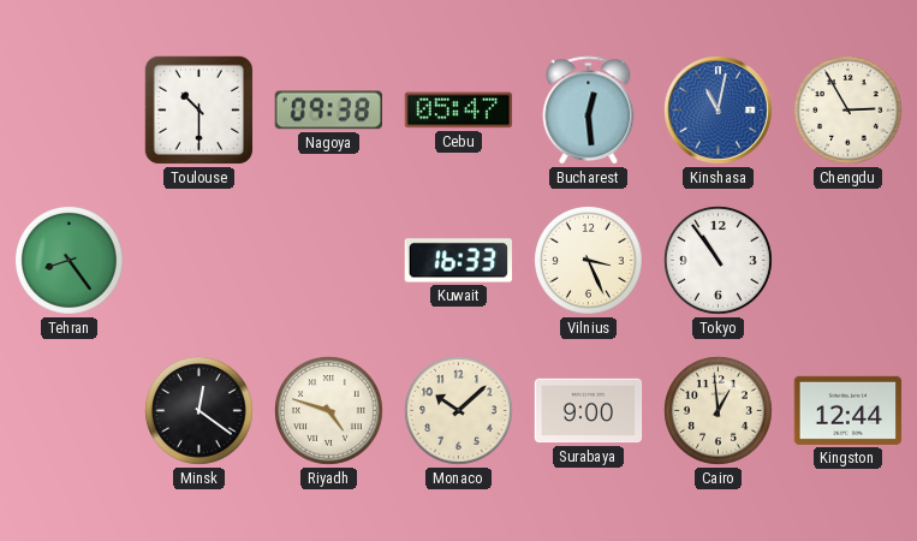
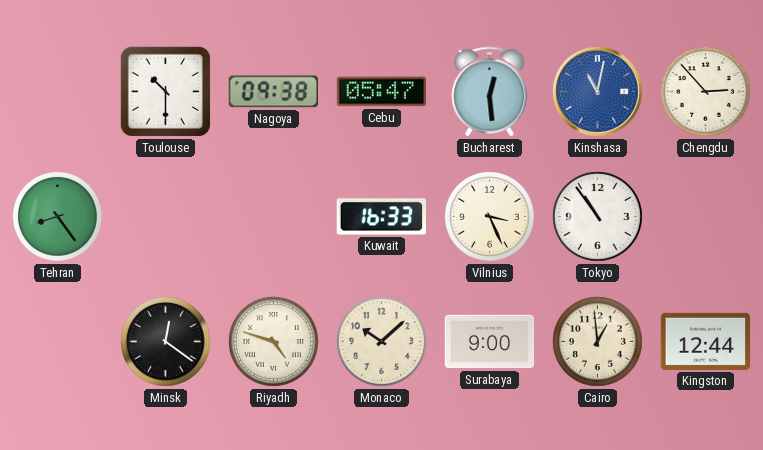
Chengdu: 2:55 -> 2:53 (706, 92)
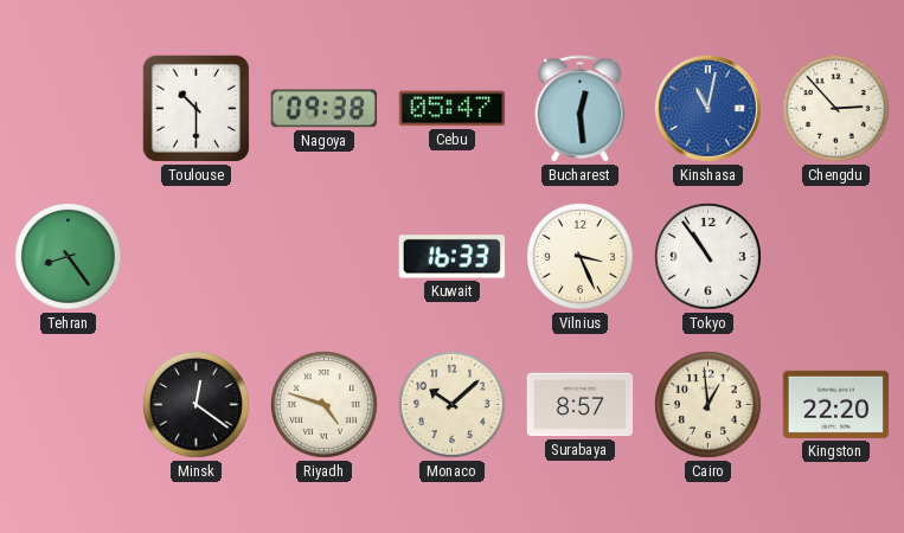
Surabaya: 9:00 -> 8:57 (581, 405)
Kingston: 12:44 -> 22:20 (836, 404)
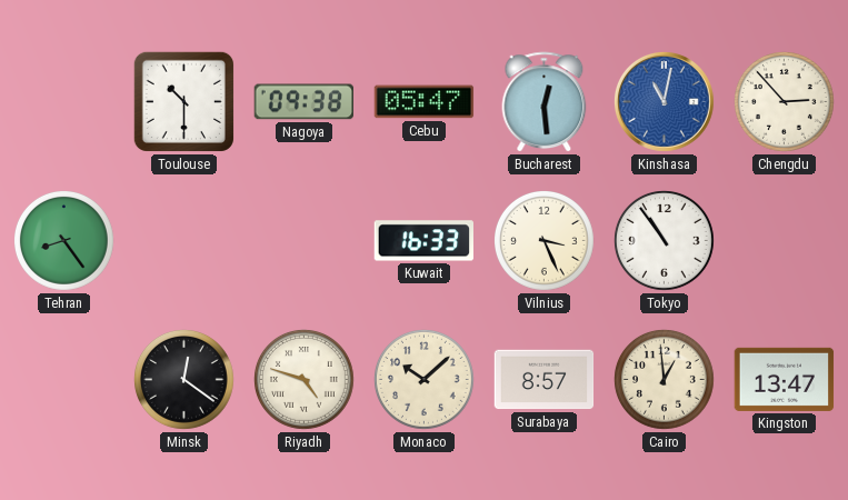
Kingston: 22:20 -> 13:47 (785, 379)
